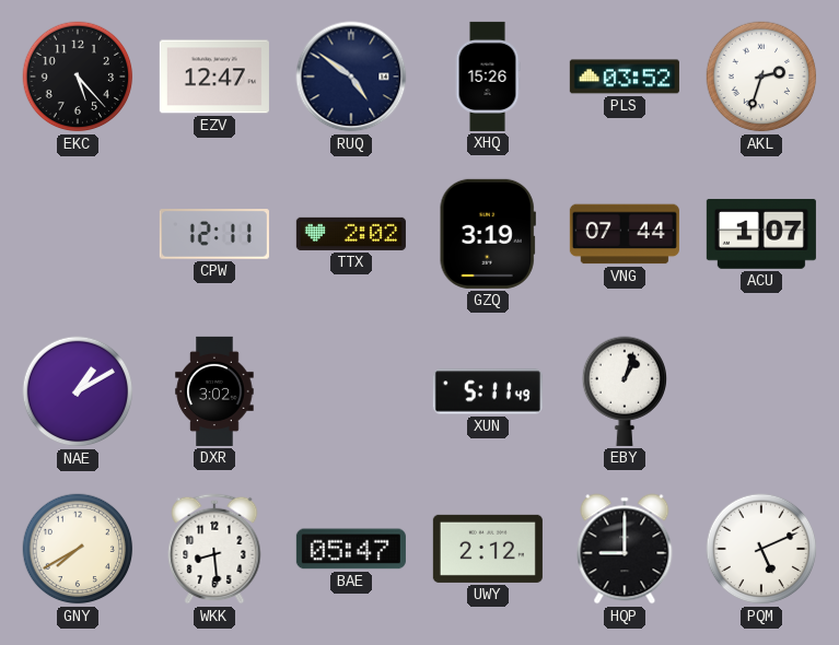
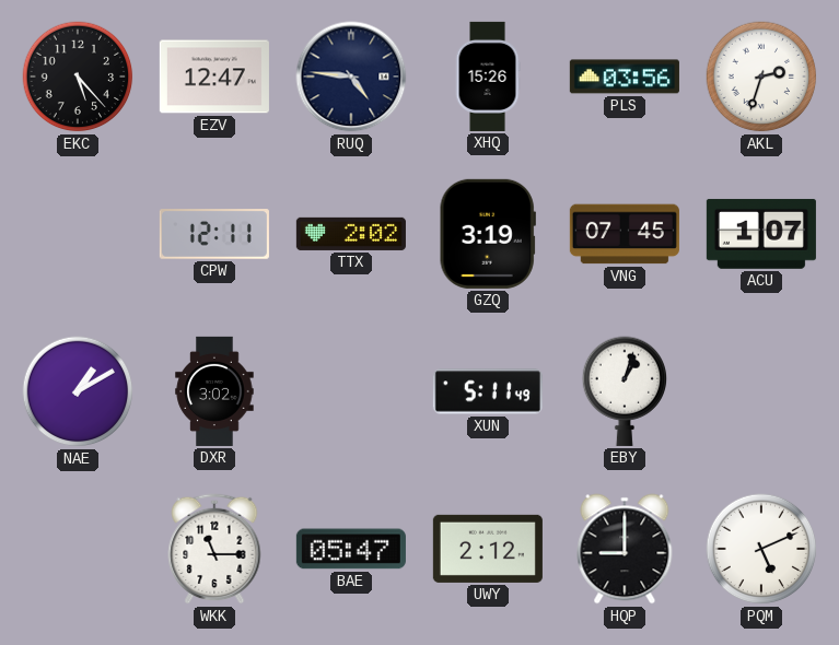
RUQ: 4:51 -> 4:46 (351, 77)
PLS: 03:52 -> 03:56 (625, 77)
VNG: 07:44 -> 07:45 (625, 234)
GNY: 7:40 -> none (78, 549)
WKK: 8:29 -> 11:15 (214, 549)
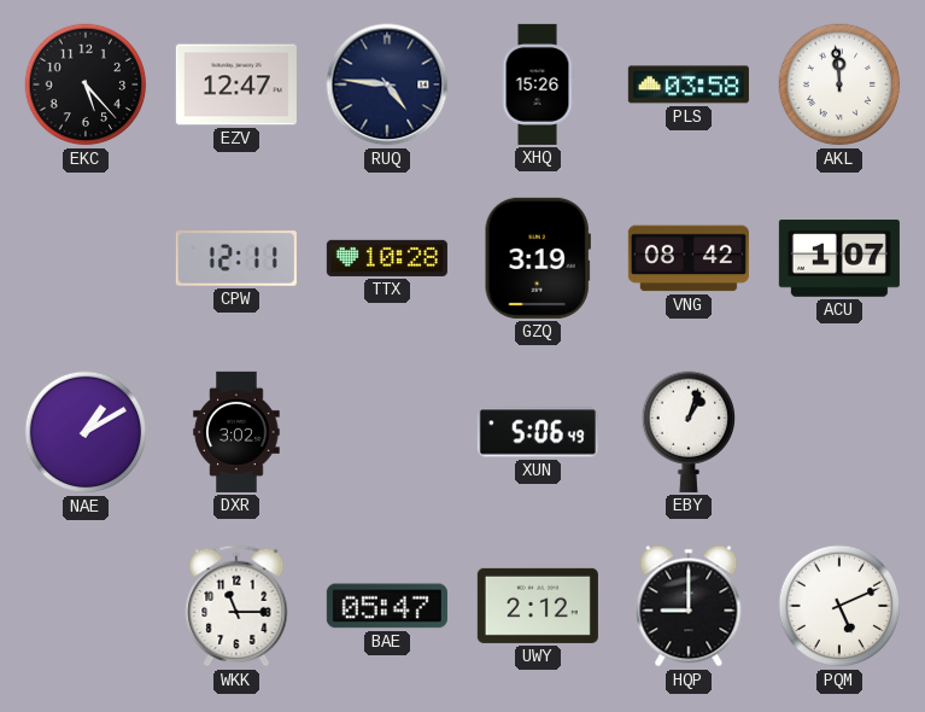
PLS: 03:56 -> 03:58 (689, 84)
AKL: 2:33 -> 11:59 (839, 84)
TTX: 2:02 -> 10:28 (387, 258)
VNG: 07:45 -> 08:42 (689, 258)
XUN: 5:11 -> 5:06 (538, 432)
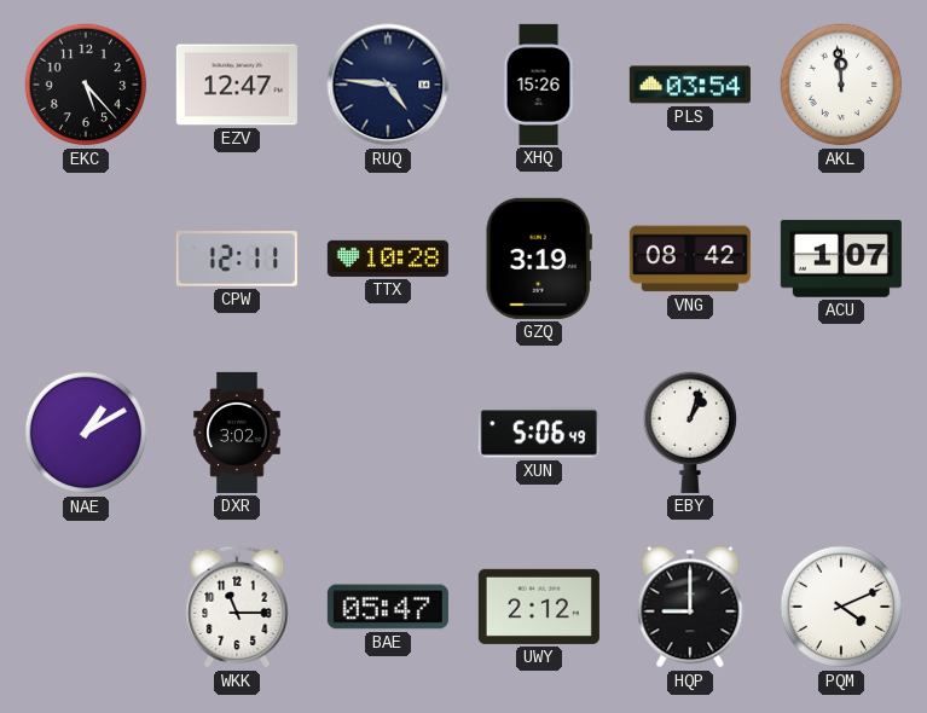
PLS: 03:58 -> 03:54 (690, 85)
PQM: 5:11 -> 4:11 (841, 607)
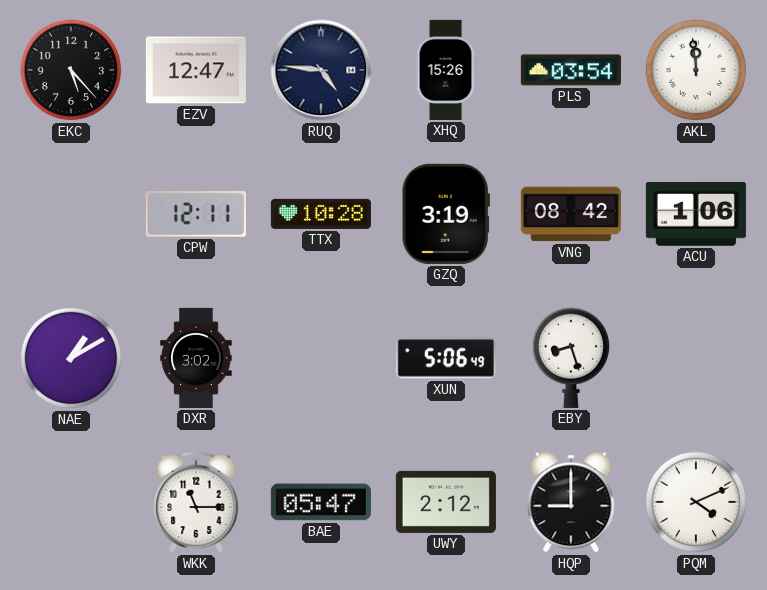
ACU: 1:07 -> 1:06 (696, 214)
EBY: 1:03 -> 8:27 (570, 358)
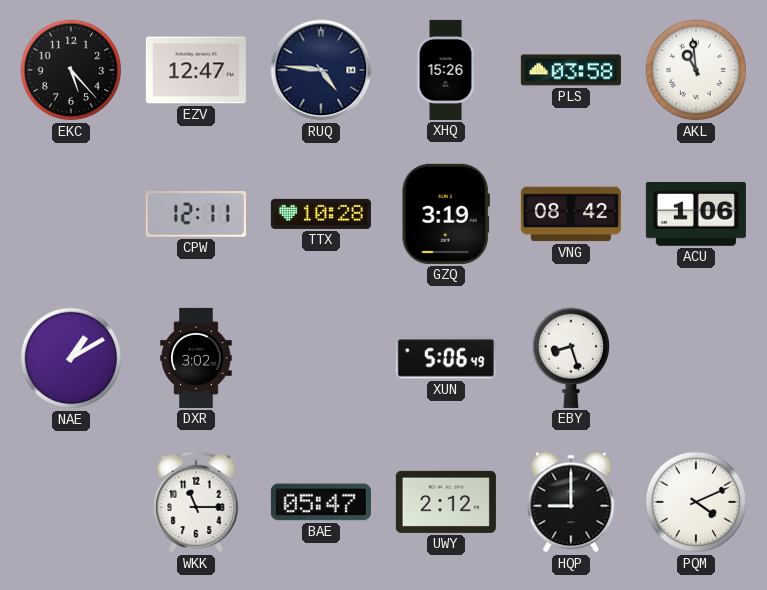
PLS: 03:54 -> 03:58 (571, 70)
AKL: 11:59 -> 10:59 (696, 70)
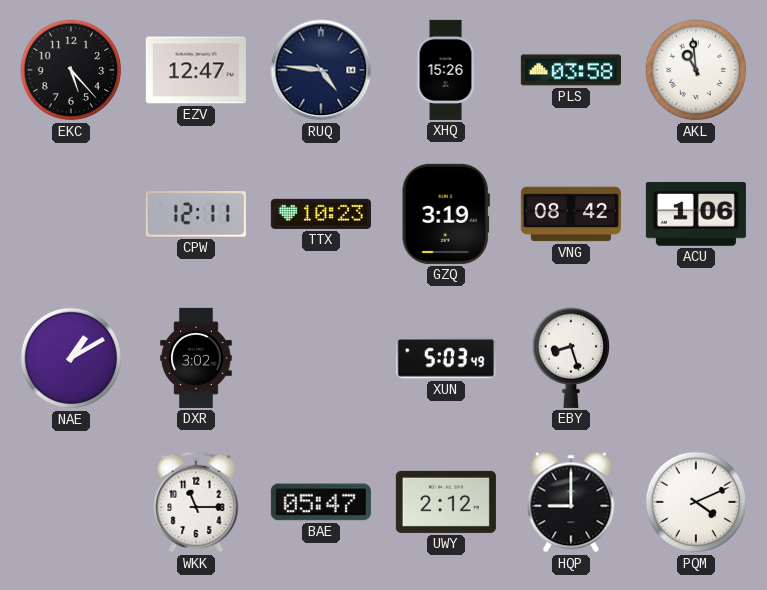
TTX: 10:28 -> 10:23 (321, 214)
XUN: 5:06 -> 5:03 (446, 358)
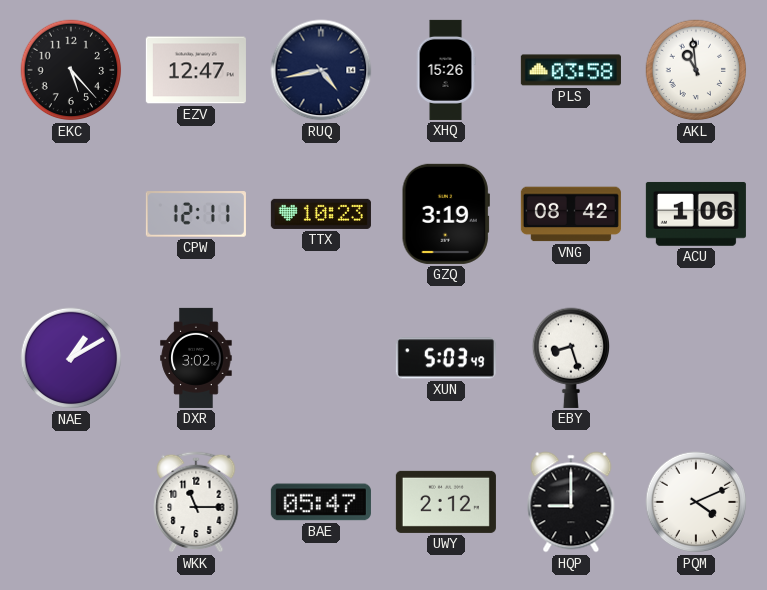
RUQ: 4:46 -> 4:43 (321, 70)
